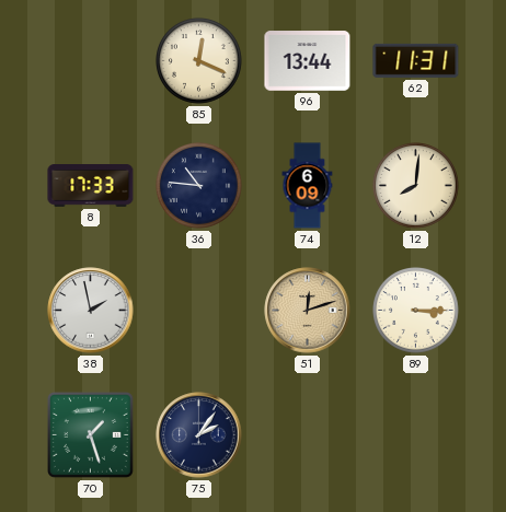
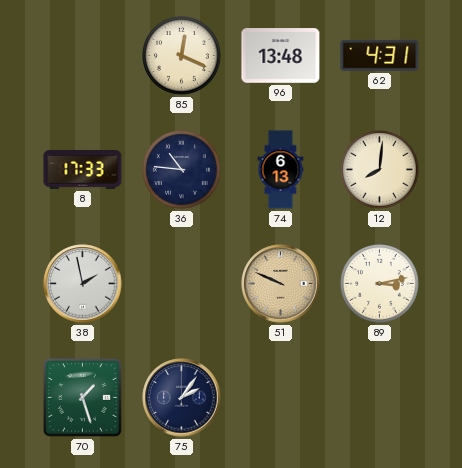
96: 13:44 -> 13:48 (281, 56)
62: 11:31 -> 4:31 (380, 55)
74: 6:09 -> 6:13 (281, 170)
51: 12:12 -> 9:49 (281, 284)
89: 3:15 -> 3:13 (380, 284)
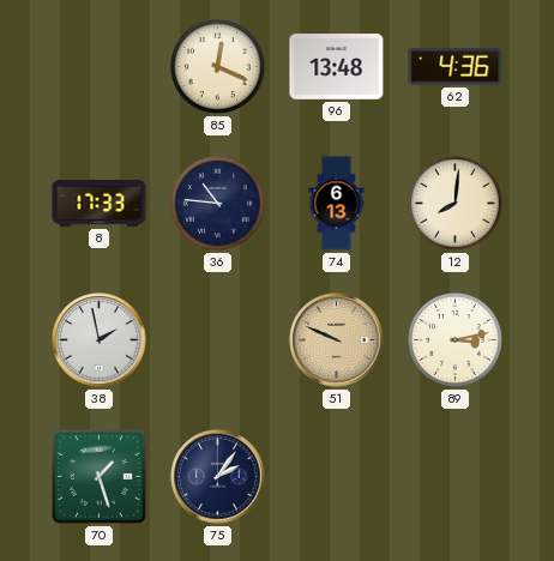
62: 4:31 -> 4:36 (456, 66)
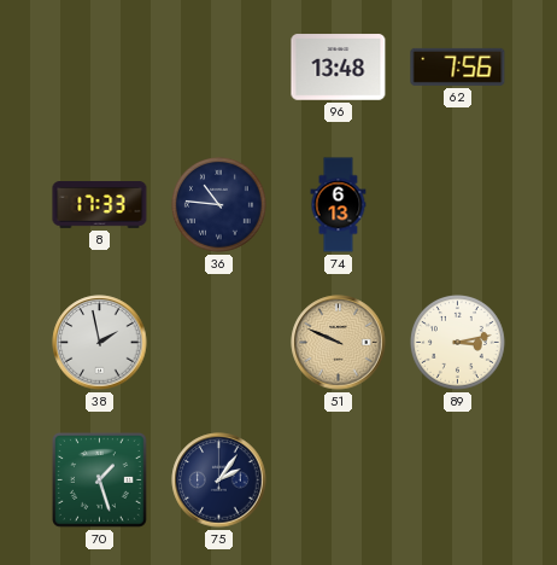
85: 12:19 -> none (218, 67)
62: 4:36 -> 7:56 (458, 66)
12: 8:01 -> none (456, 204)
